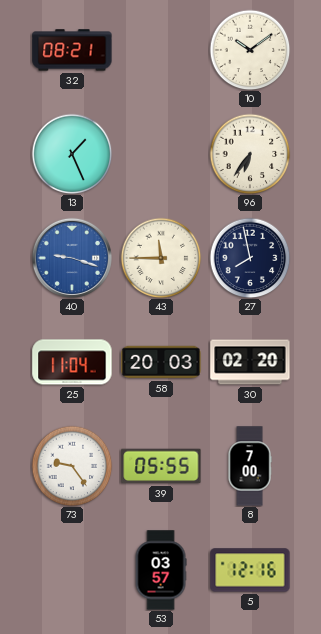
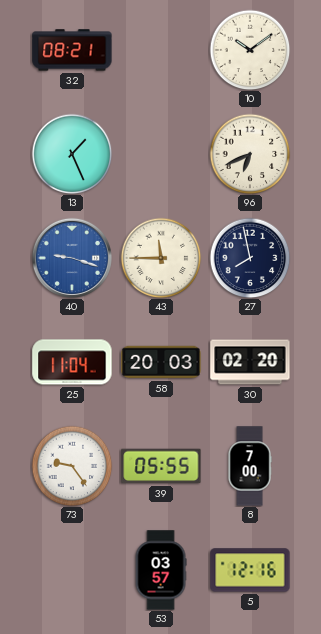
96: 6:36 -> 6:41 (250, 154)
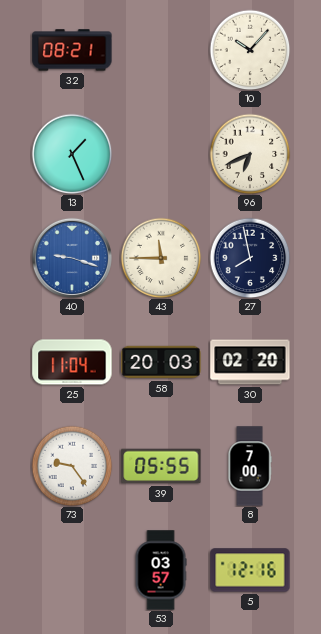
10: 10:09 -> 10:07 (250, 50)
